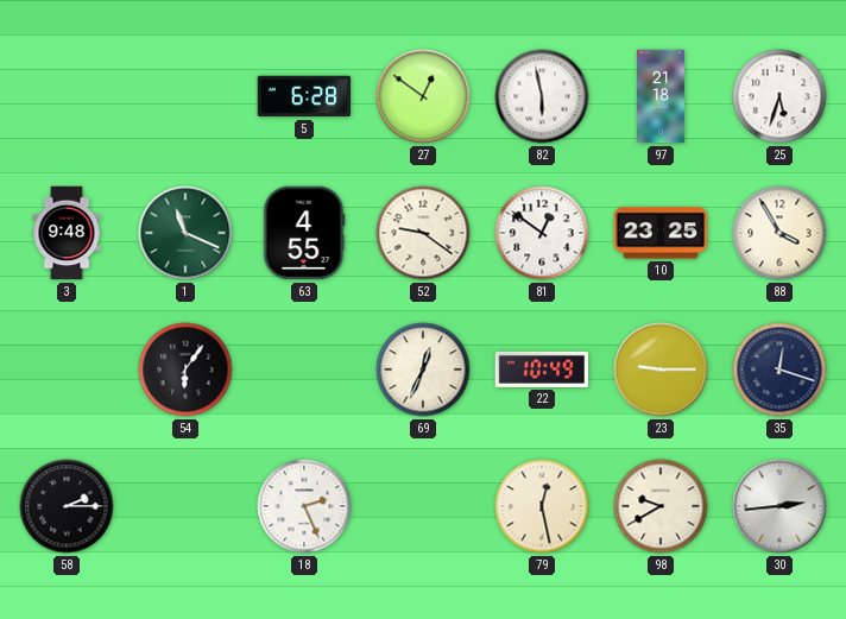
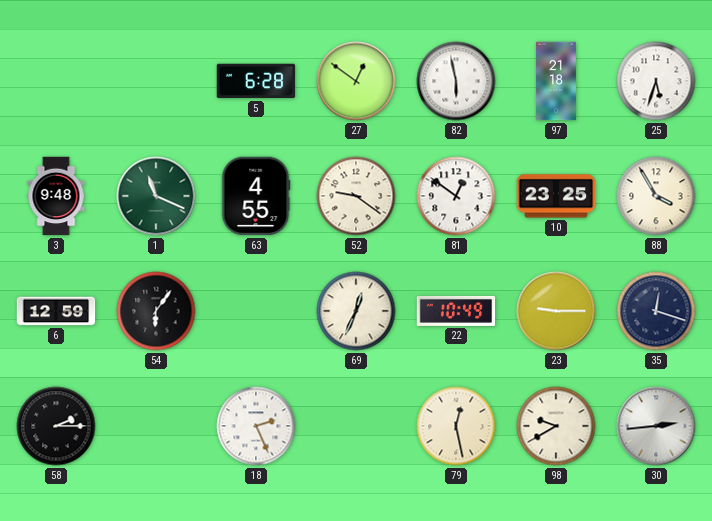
6: none -> 12:59 (56, 311)
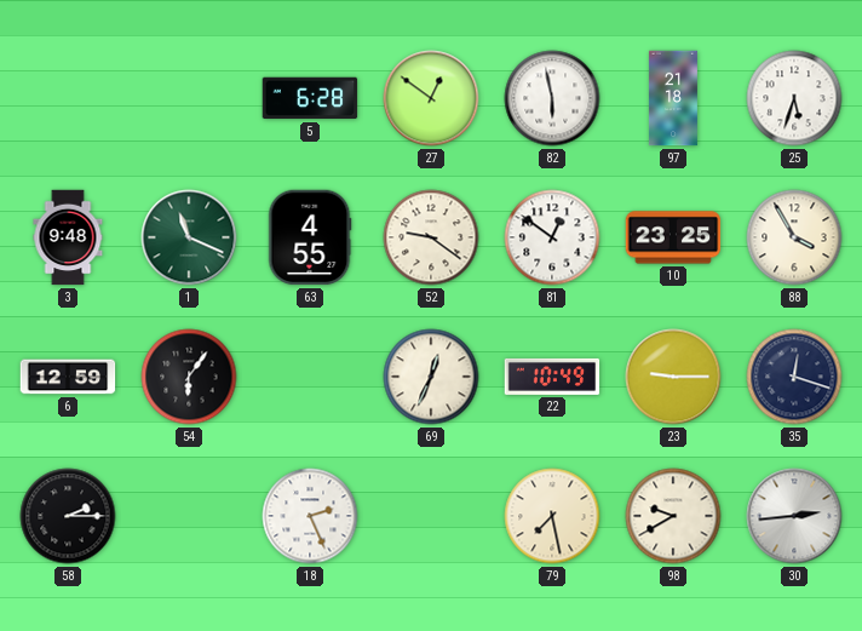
79: 12:28 -> 7:28 (552, 516)
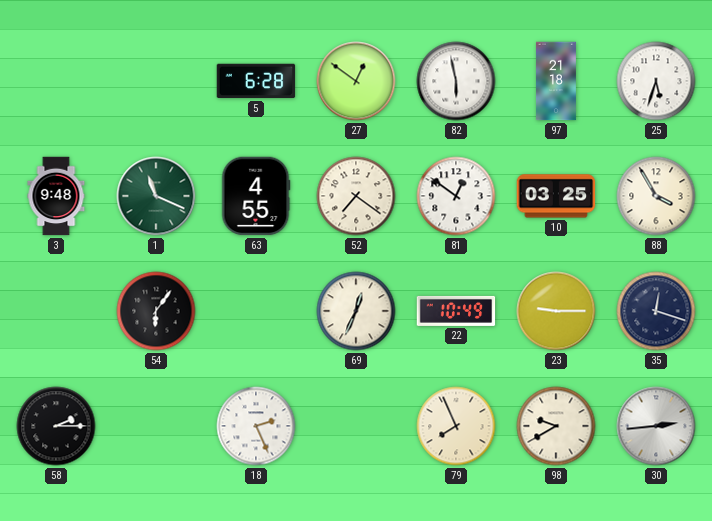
52: 9:21 -> 7:21 (356, 196)
10: 23:25 -> 03:25 (556, 196)
6: 12:59 -> none (68, 377)
79: 7:28 -> 7:56 (456, 426)
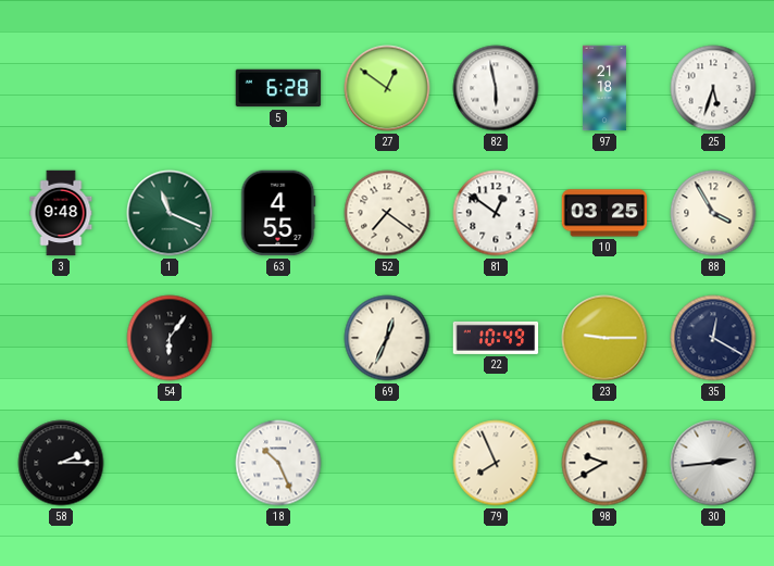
35: 12:18 -> 12:20 (713, 338)
18: 2:26 -> 10:26 (278, 463)
